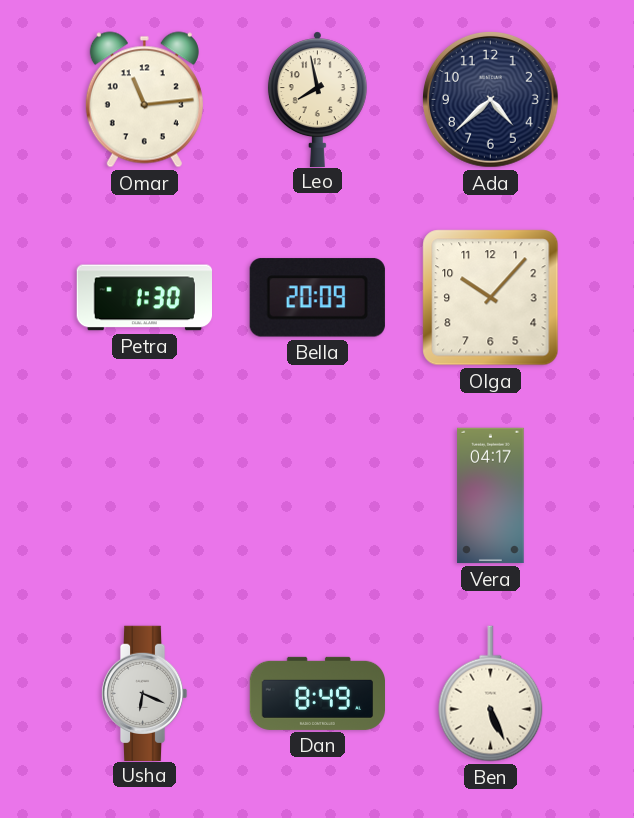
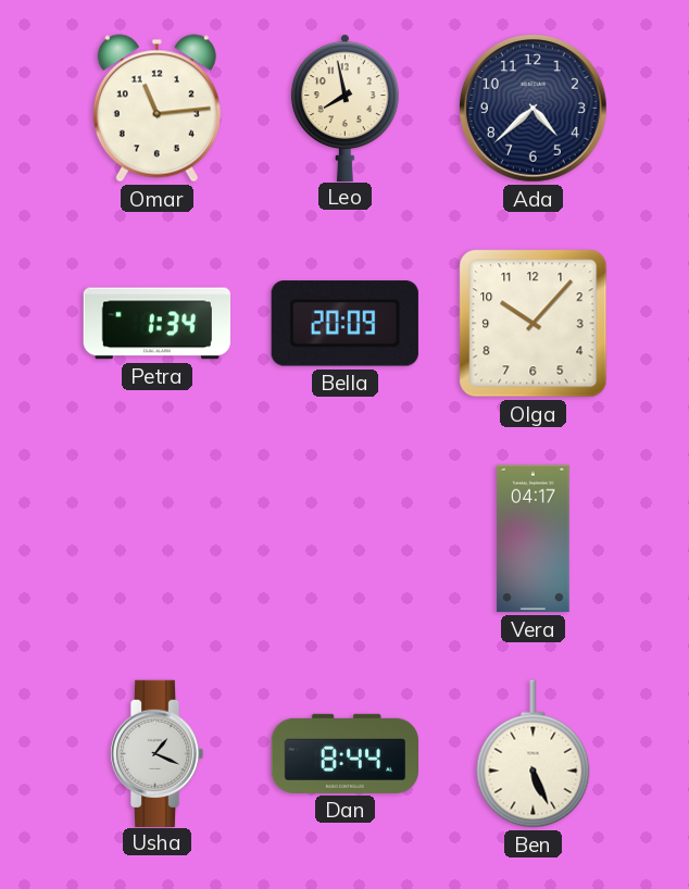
Petra: 1:30 -> 1:34 (156, 324)
Usha: 6:19 -> 1:19 (156, 753)
Dan: 8:49 -> 8:44 (346, 753)
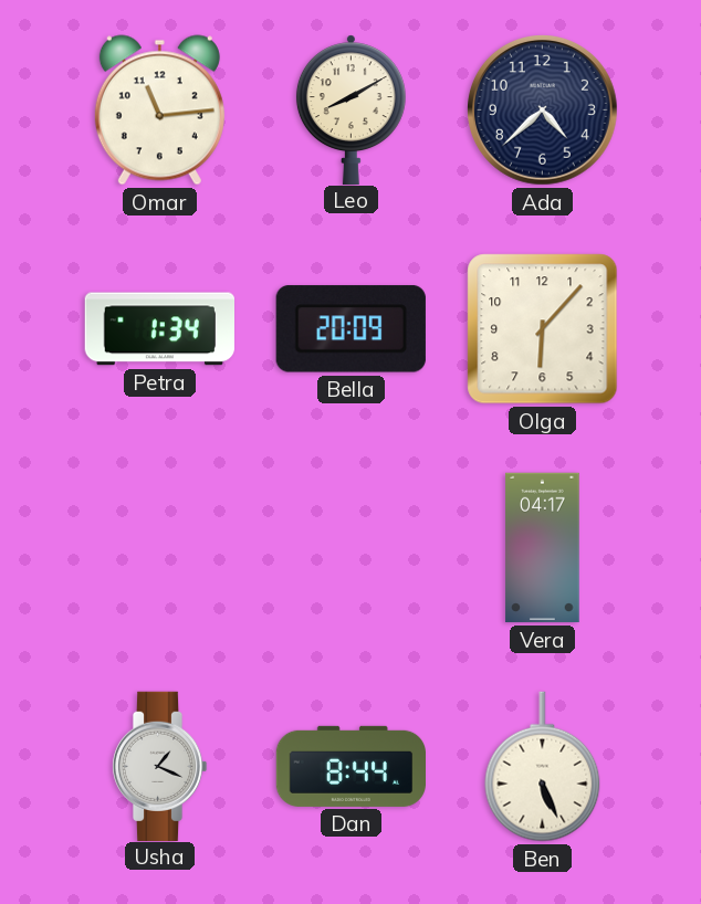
Leo: 7:58 -> 8:10 (350, 109)
Olga: 10:07 -> 6:07 (543, 329)
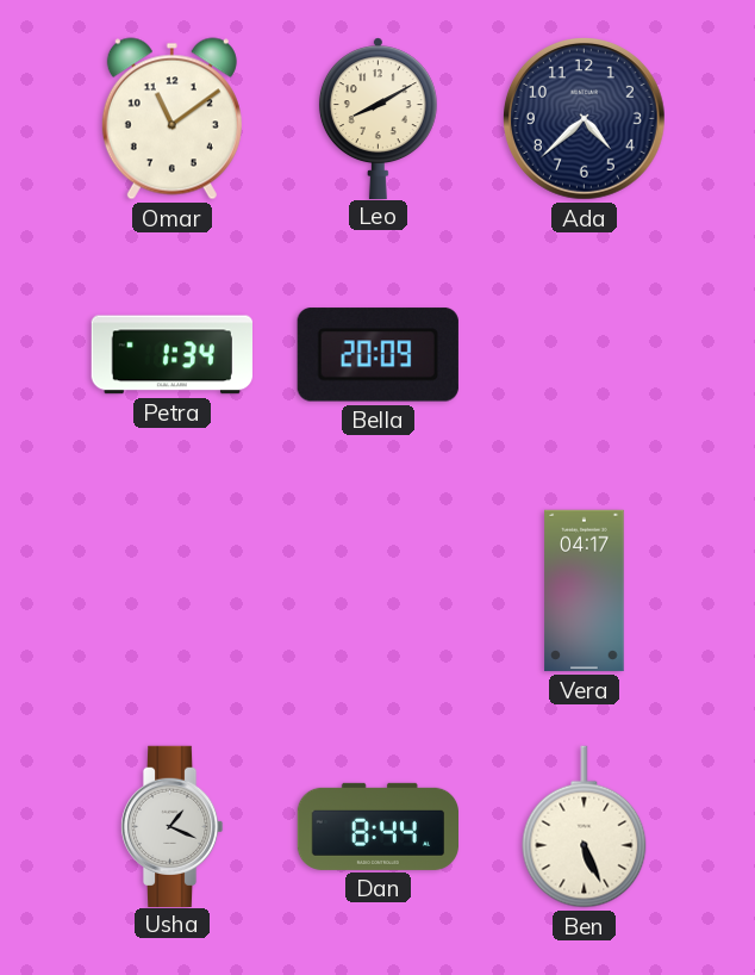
Omar: 11:14 -> 11:09 (171, 119)
Olga: 6:07 -> none (543, 329)
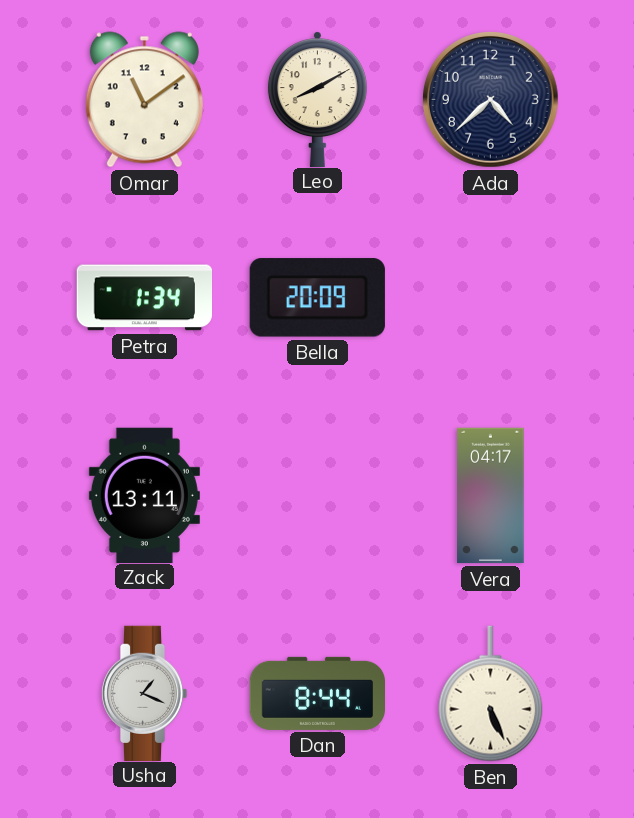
Zack: none -> 13:11 (144, 495)
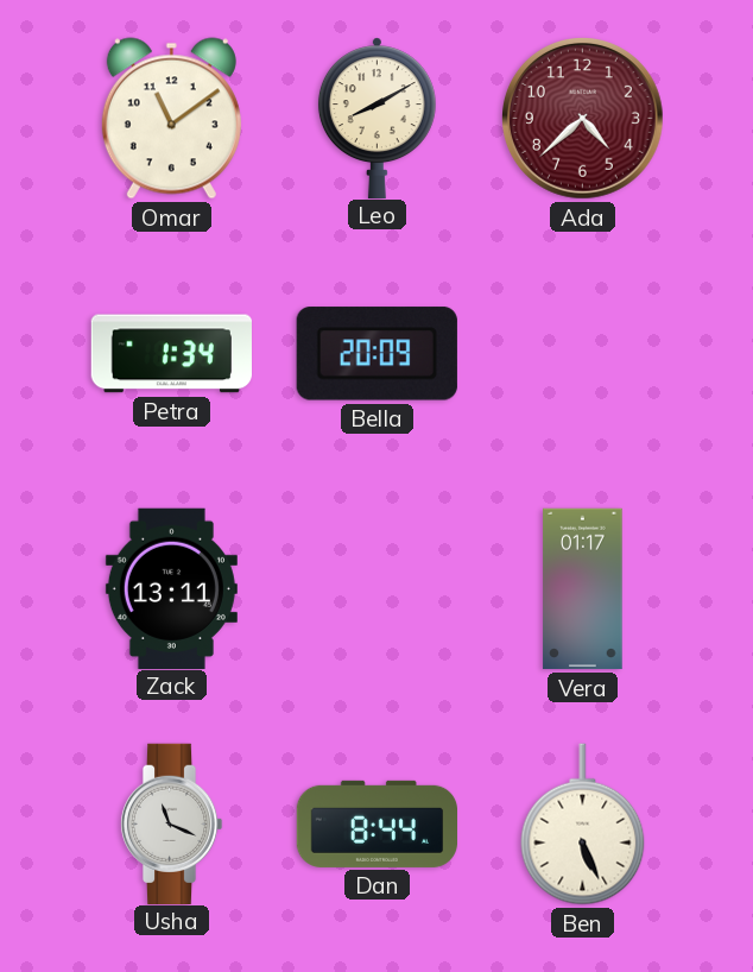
Ada dial: navy -> burgundy (583, 119)
Vera: 04:17 -> 01:17 (583, 589)
Usha: 1:19 -> 11:19 (171, 823)
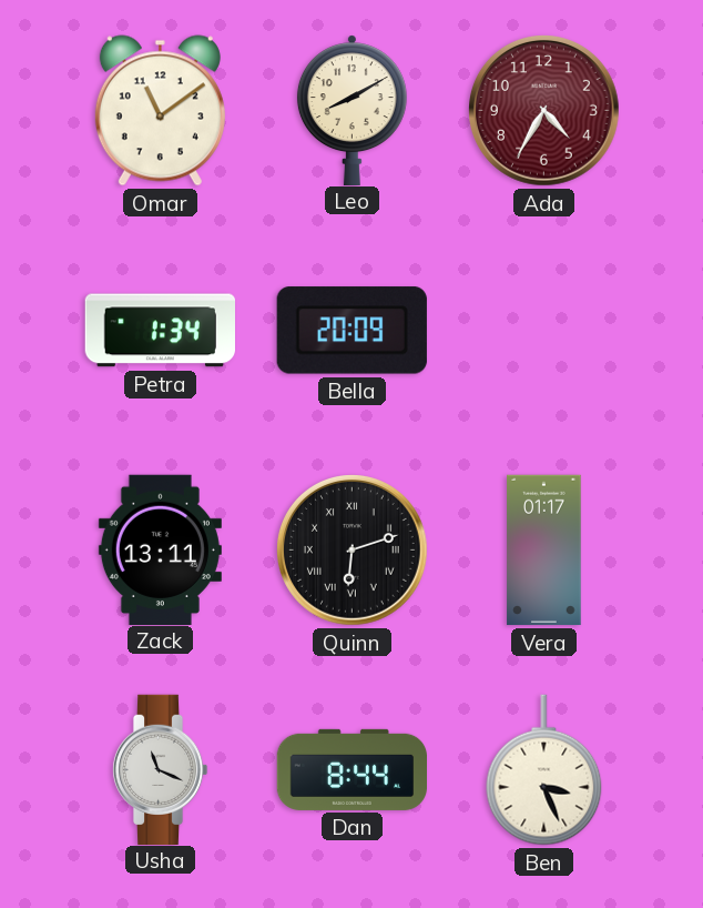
Ada: 4:38 -> 4:35 (544, 111)
Quinn: none -> 6:12 (353, 551)
Ben: 5:26 -> 3:26 (544, 770)
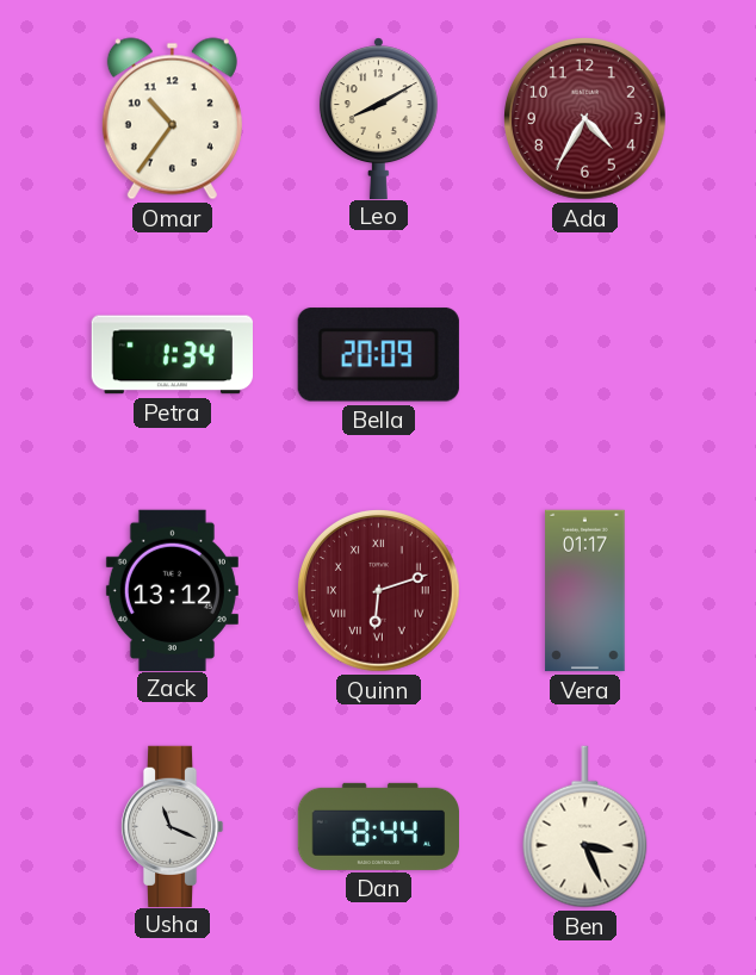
Omar: 11:09 -> 10:36 (172, 119)
Zack: 13:11 -> 13:12 (172, 590)
Quinn dial: black -> burgundy (379, 591)
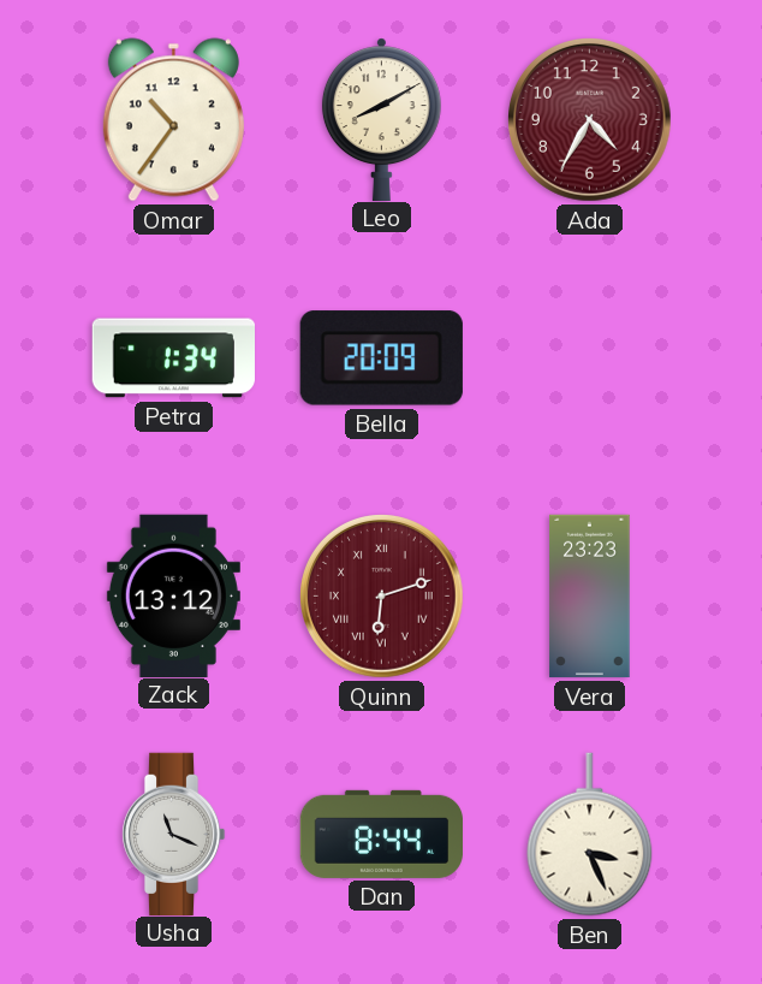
Vera: 01:17 -> 23:23 (590, 597)
